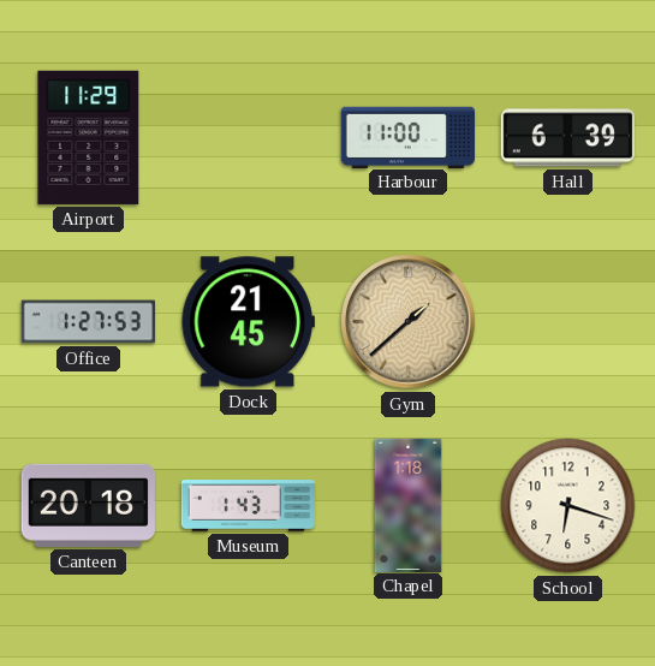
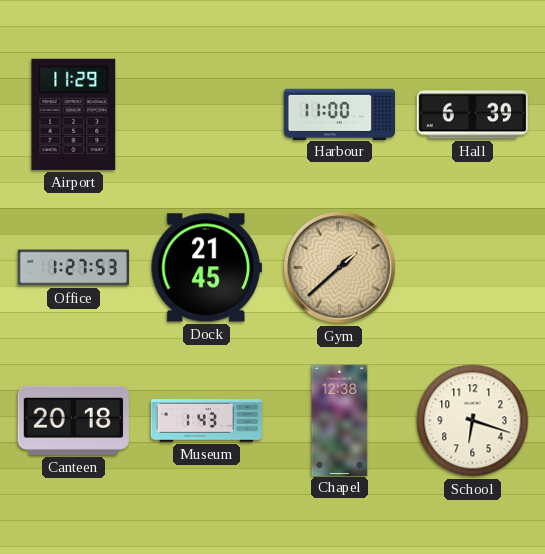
Chapel: 1:18 -> 12:38 (340, 420)
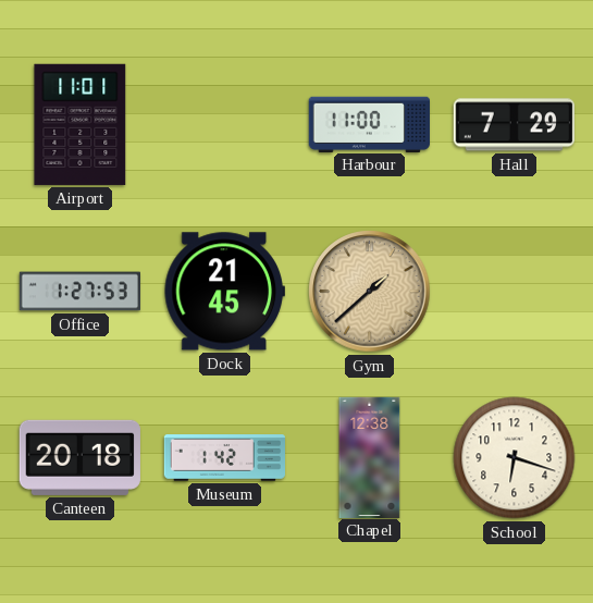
Airport: 11:29 -> 11:01 (81, 124)
Hall: 6:39 -> 7:29 (514, 125)
Museum: 1:43 -> 1:42 (224, 458)
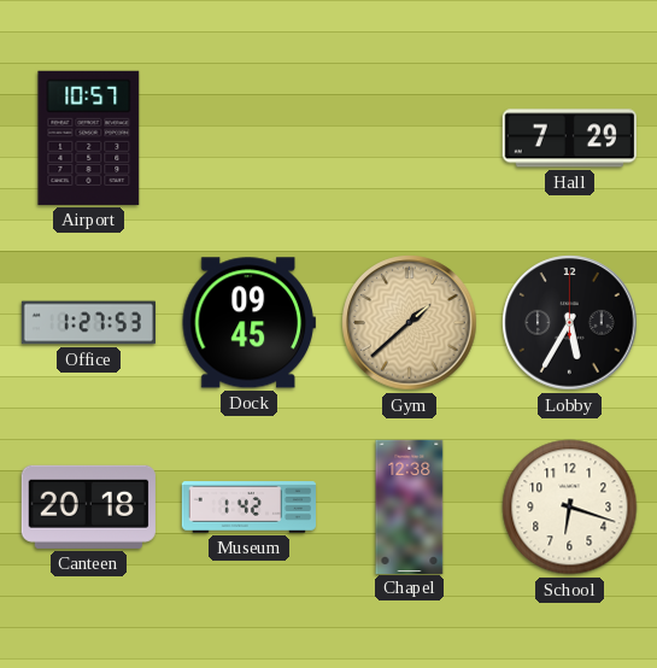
Airport: 11:01 -> 10:57 (89, 137)
Harbour: 11:00 -> none (369, 124)
Dock: 21:45 -> 09:45 (248, 323)
Lobby: none -> 5:35 (570, 323)
